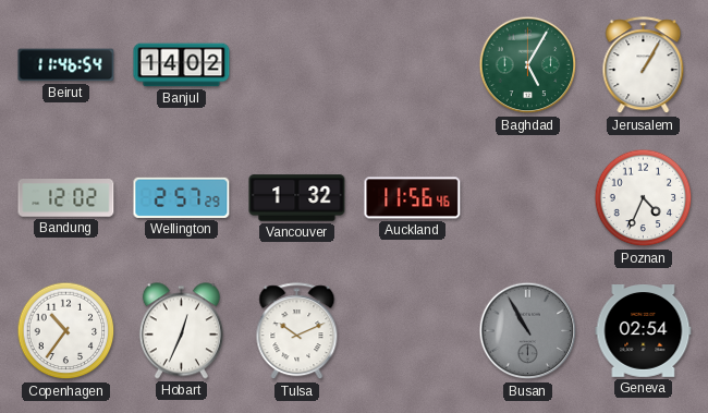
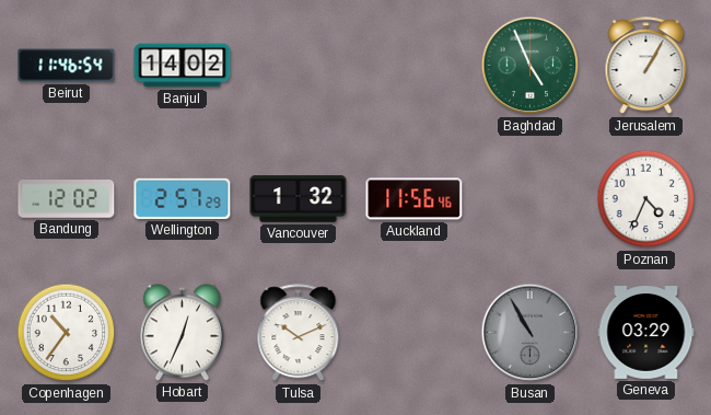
Baghdad: 5:05 -> 4:56 (531, 66)
Geneva: 02:54 -> 03:29 (646, 333)
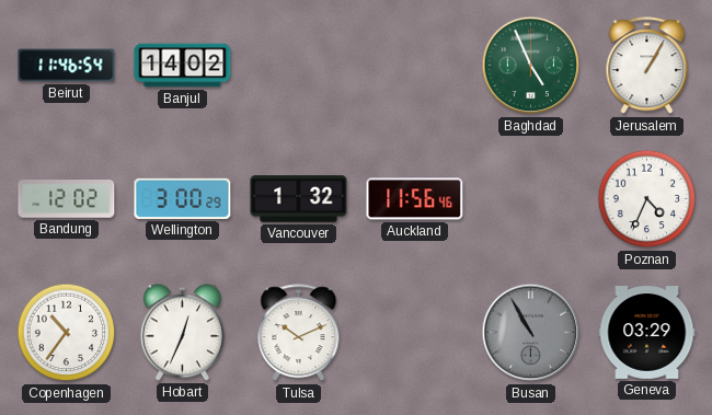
Wellington: 2:57 -> 3:00 (183, 198)
